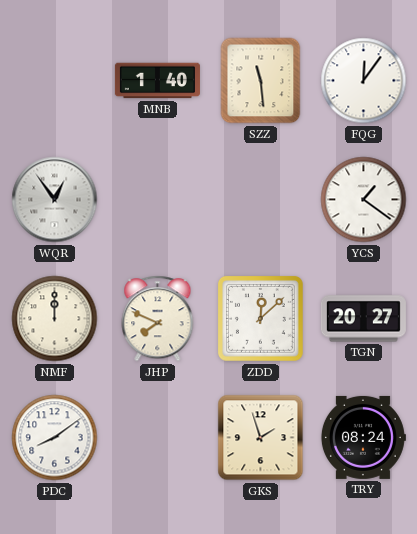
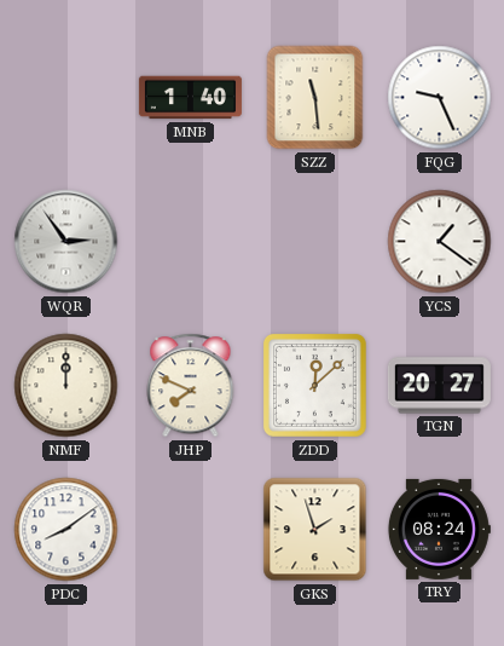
FQG: 12:06 -> 9:26 (440, 98)
WQR: 12:54 -> 2:54 (66, 242)
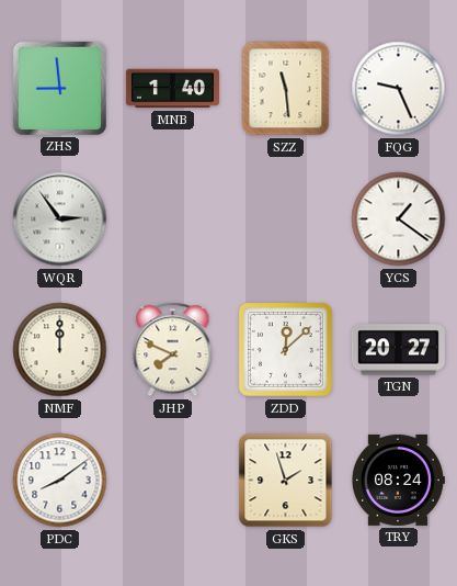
ZHS: none -> 8:59 (59, 88)
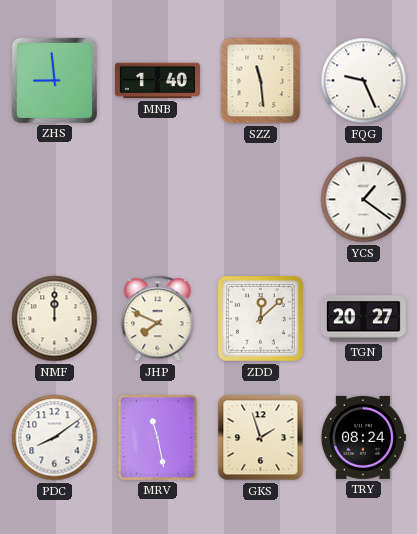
WQR: 2:54 -> none (60, 219)
MRV: none -> 11:28 (157, 437)
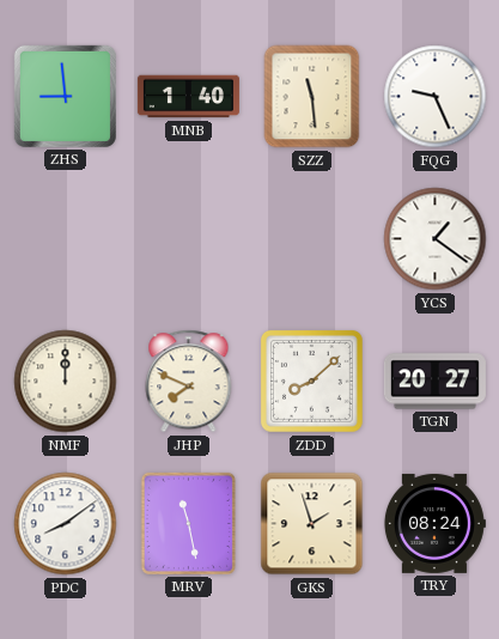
ZDD: 12:08 -> 8:08 (311, 381)
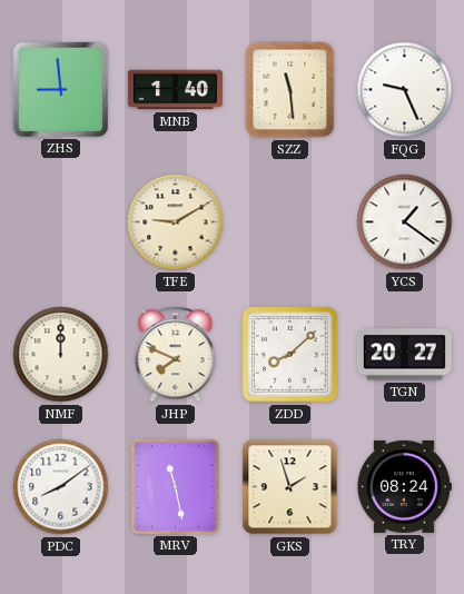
TFE: none -> 9:10 (176, 222)
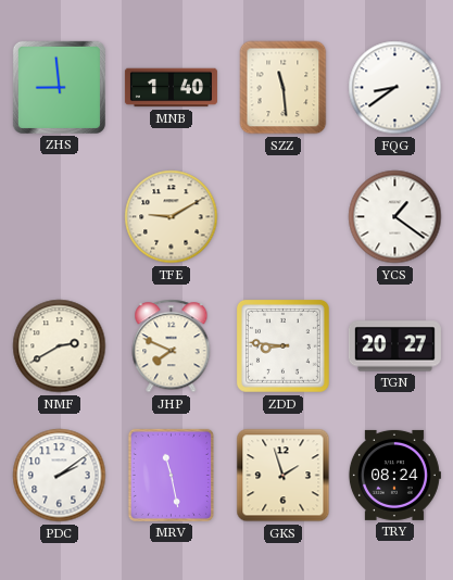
FQG: 9:26 -> 8:39 (395, 88)
NMF: 12:00 -> 2:40 (60, 346)
ZDD: 8:08 -> 8:46 (282, 345)
PDC: 8:09 -> 2:09 (60, 476)
